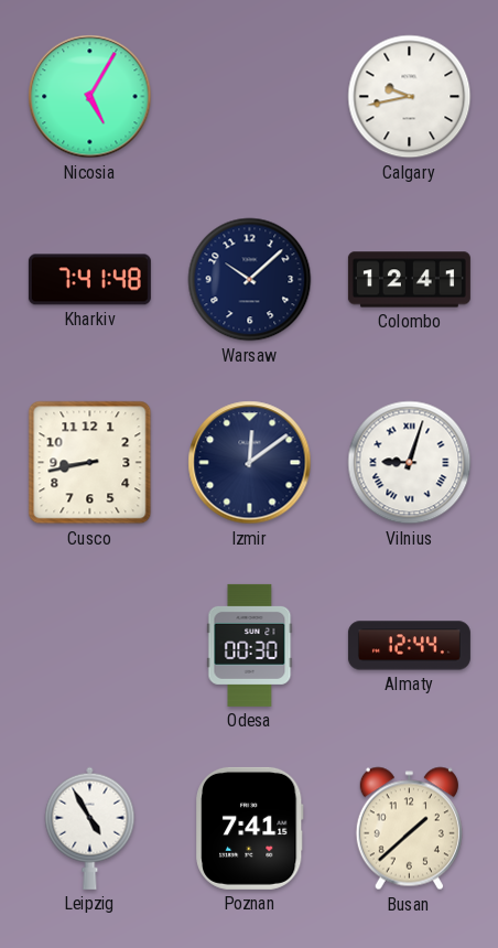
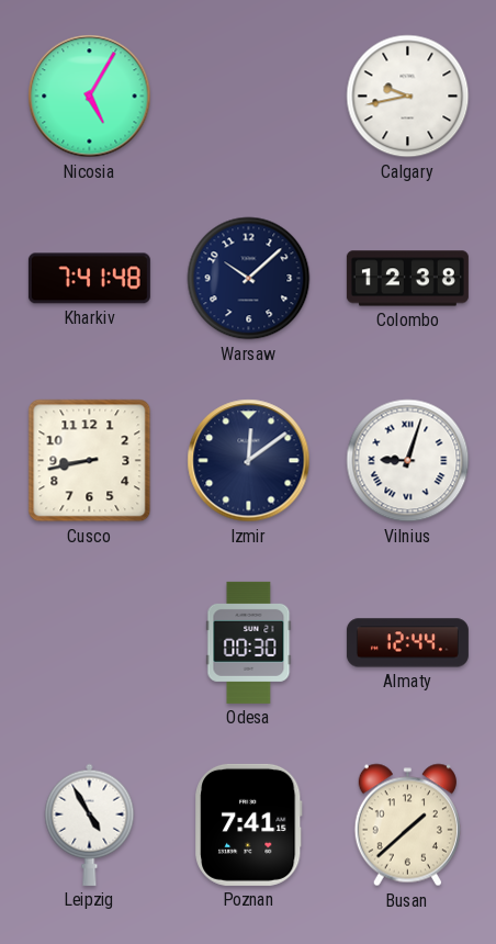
Colombo: 12:41 -> 12:38 (407, 279)
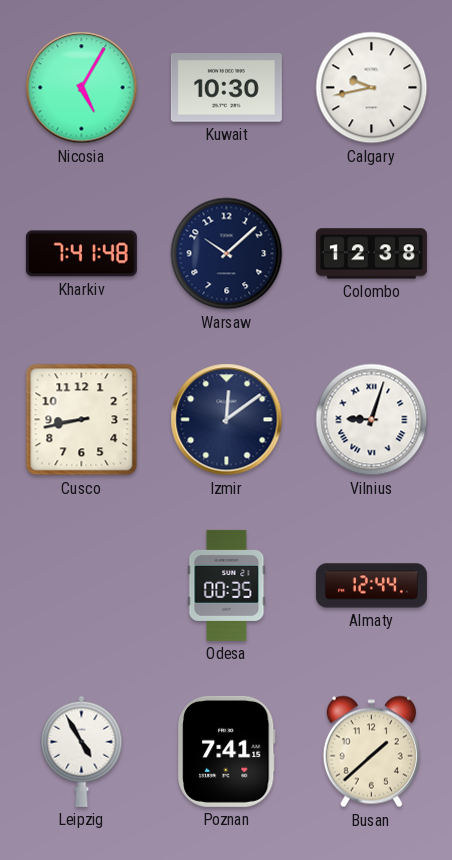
Kuwait: none -> 10:30 (226, 88)
Odesa: 00:30 -> 00:35 (227, 585)
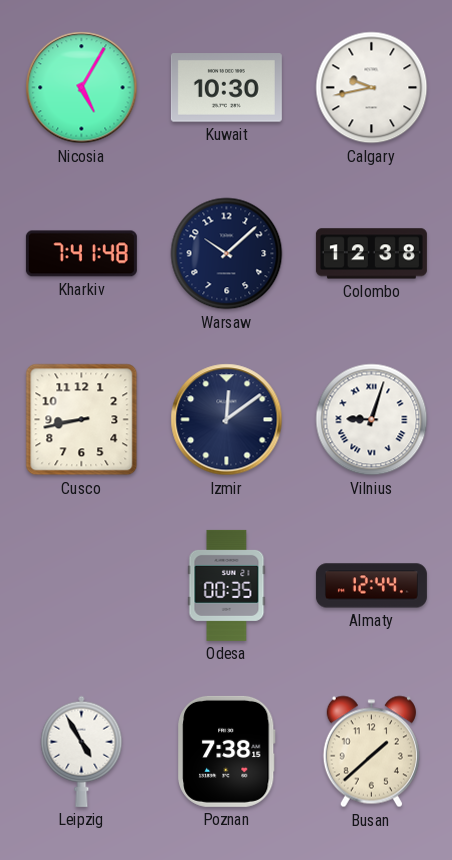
Poznan: 7:41 -> 7:38 (227, 751)
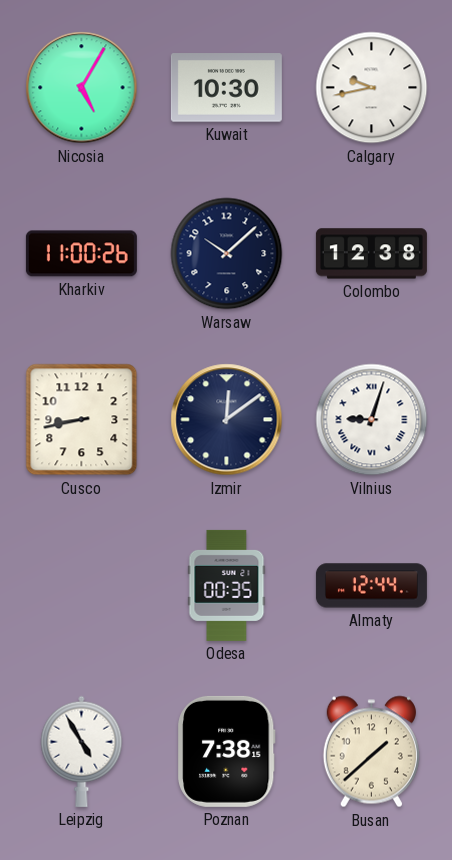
Kharkiv: 7:41 -> 11:00 (81, 254)
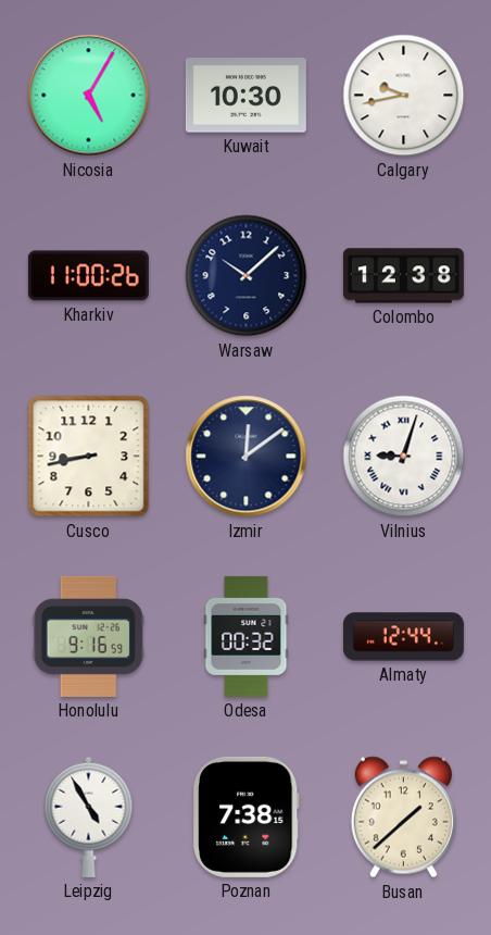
Honolulu: none -> 9:16 (88, 636)
Odesa: 00:35 -> 00:32 (247, 636)
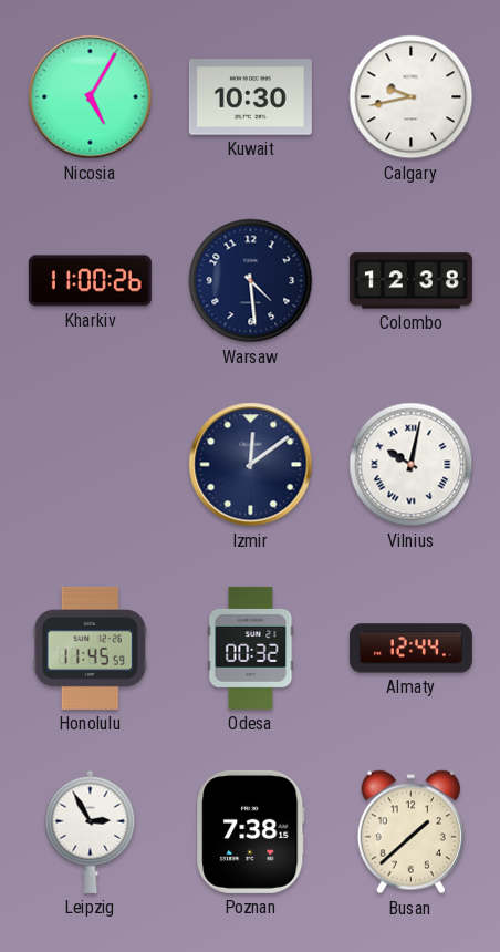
Warsaw: 10:08 -> 4:29 (251, 281)
Cusco: 8:43 -> none (89, 457)
Vilnius: 9:03 -> 10:02 (412, 465)
Honolulu: 9:16 -> 11:45 (90, 648)
Leipzig: 4:55 -> 2:55 (91, 831)
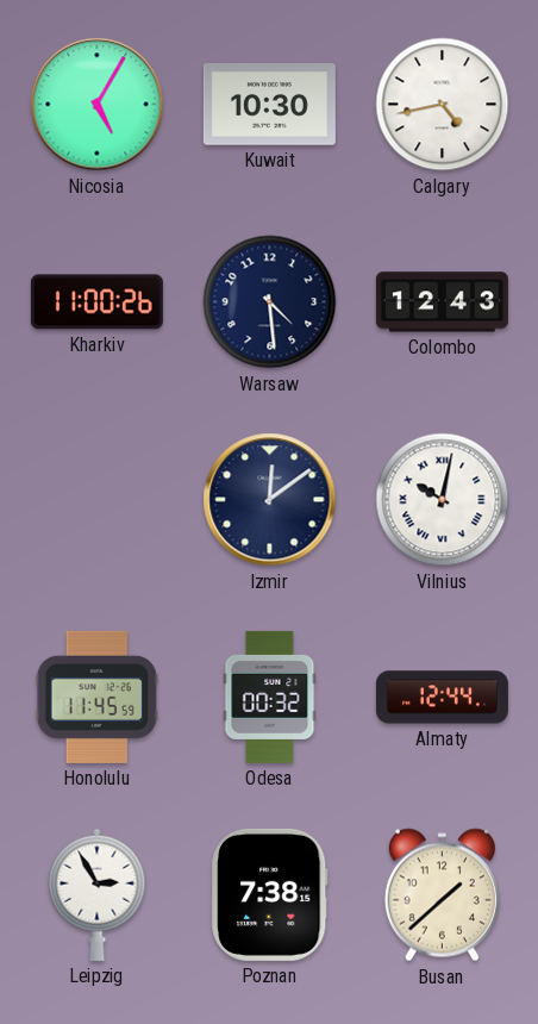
Calgary: 9:43 -> 4:43 (443, 105)
Colombo: 12:38 -> 12:43 (442, 302)
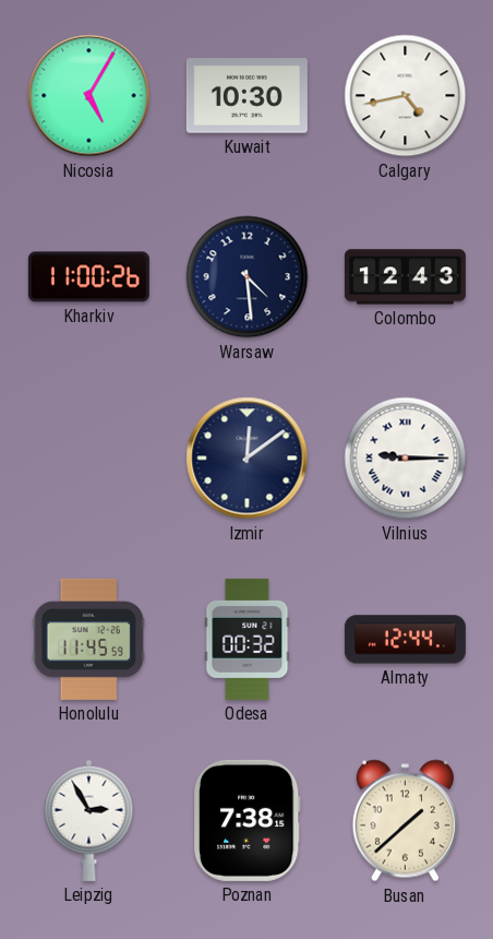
Vilnius: 10:02 -> 9:15 (406, 459)
